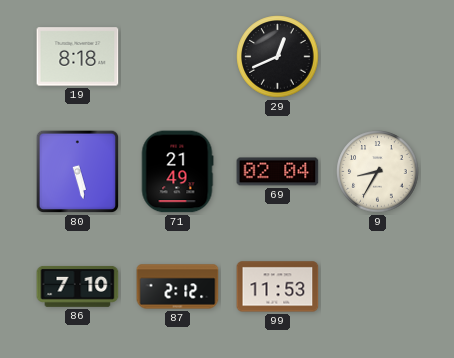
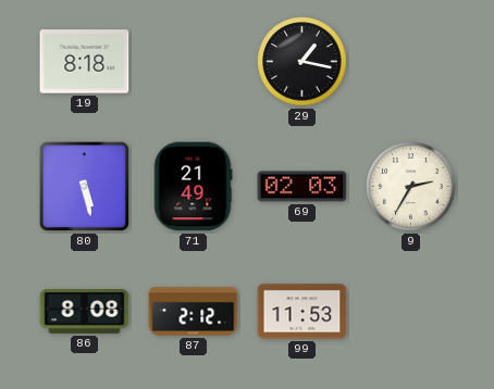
29: 12:41 -> 1:17 (302, 62)
69: 02:04 -> 02:03 (302, 187)
9: 8:35 -> 2:35 (411, 187)
86: 7:10 -> 8:08 (85, 312)
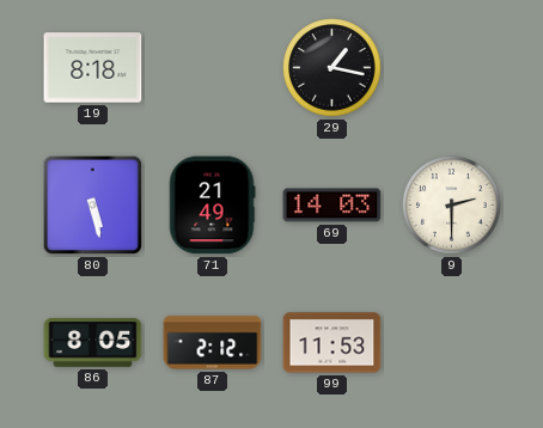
69: 02:03 -> 14:03 (332, 206)
9: 2:35 -> 2:30 (452, 206)
86: 8:08 -> 8:05 (93, 343)
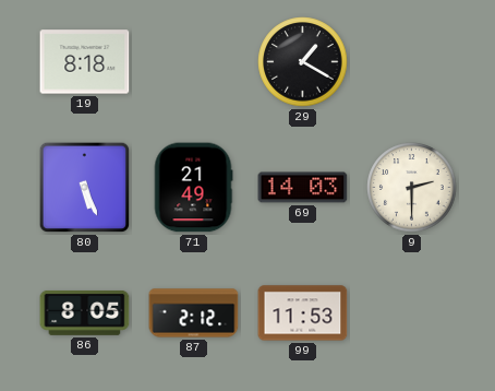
29: 1:17 -> 1:20 (303, 62)
80: 5:28 -> 5:26 (85, 188)
